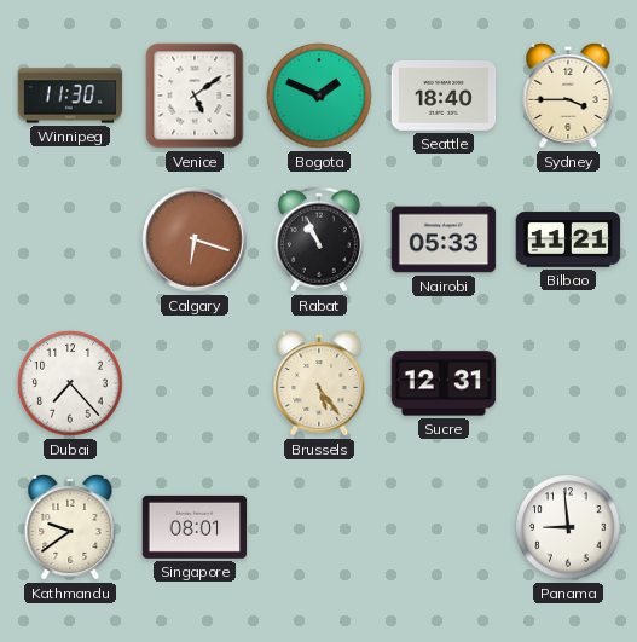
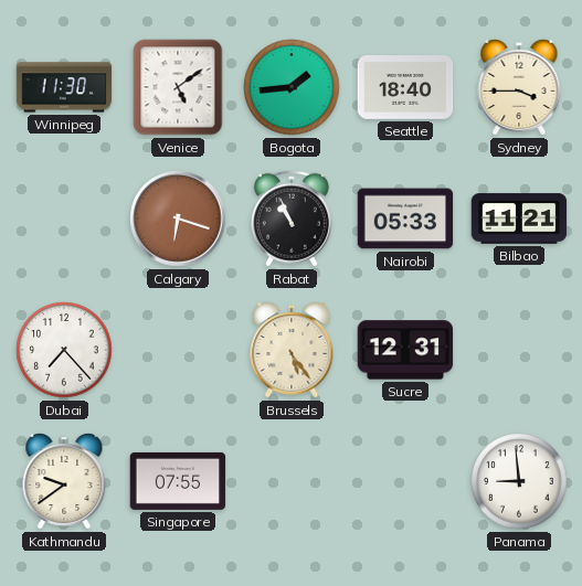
Bogota: 1:49 -> 1:44 (292, 87)
Singapore: 08:01 -> 07:55 (178, 481)
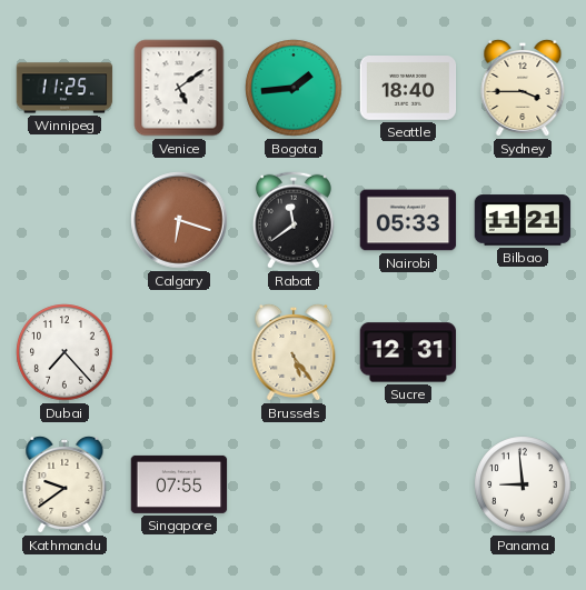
Winnipeg: 11:30 -> 11:25 (64, 88)
Rabat: 10:56 -> 11:39 (294, 220)
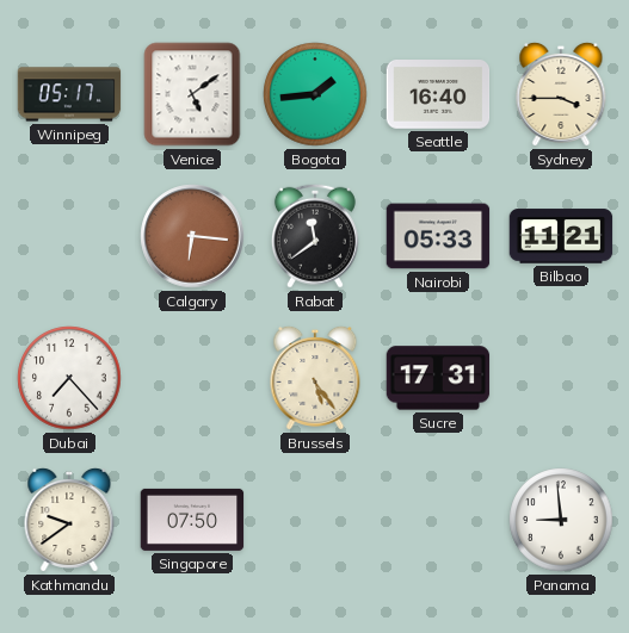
Winnipeg: 11:25 -> 05:17 (69, 94)
Seattle: 18:40 -> 16:40 (438, 95)
Calgary: 6:18 -> 6:16 (192, 236)
Sucre: 12:31 -> 17:31 (438, 378)
Singapore: 07:55 -> 07:50 (192, 520)
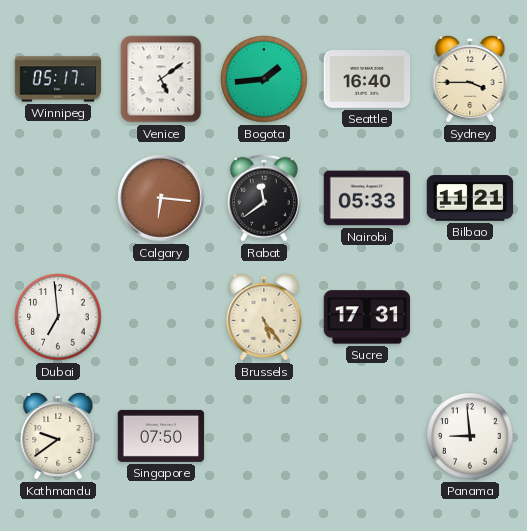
Dubai: 7:23 -> 6:59 (58, 317)
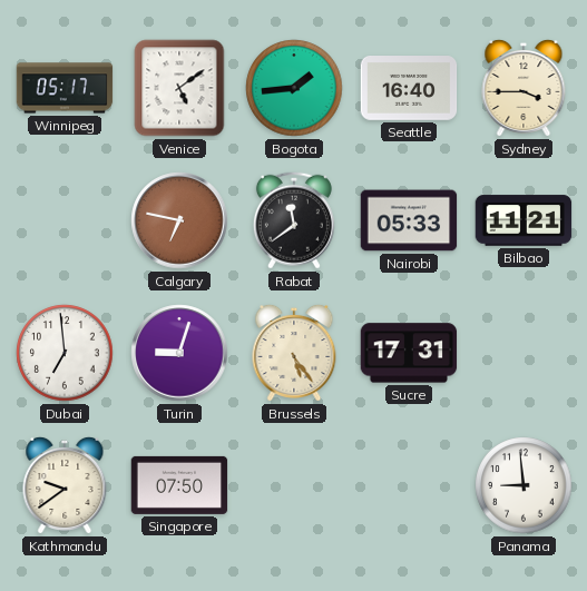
Calgary: 6:16 -> 6:47 (179, 220)
Turin: none -> 9:03 (179, 353)
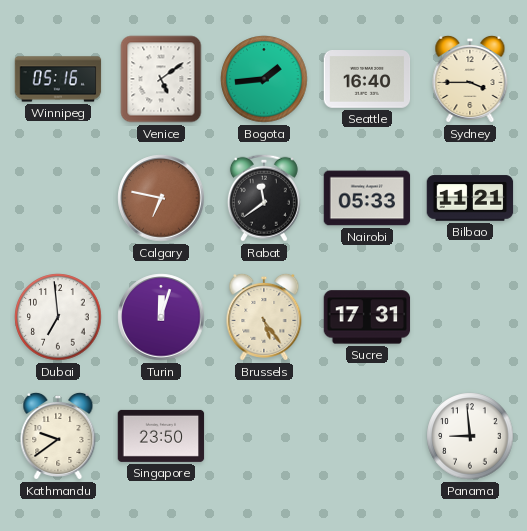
Winnipeg: 05:17 -> 05:16 (58, 79)
Turin: 9:03 -> 12:03 (161, 317)
Singapore: 07:50 -> 23:50 (161, 436)
